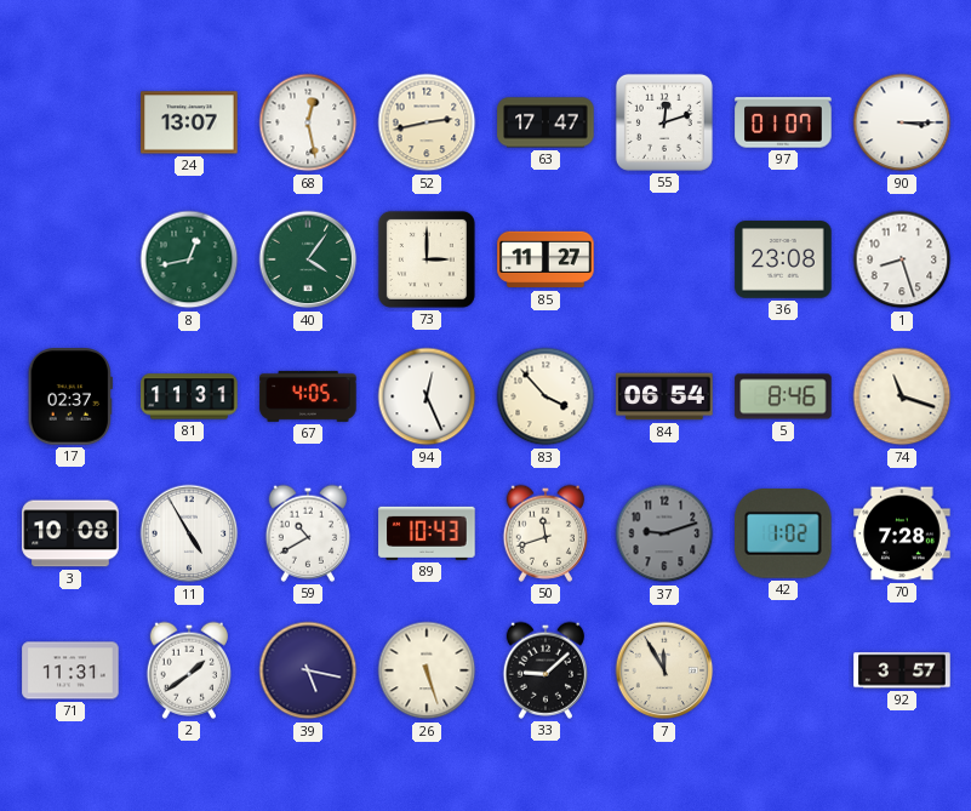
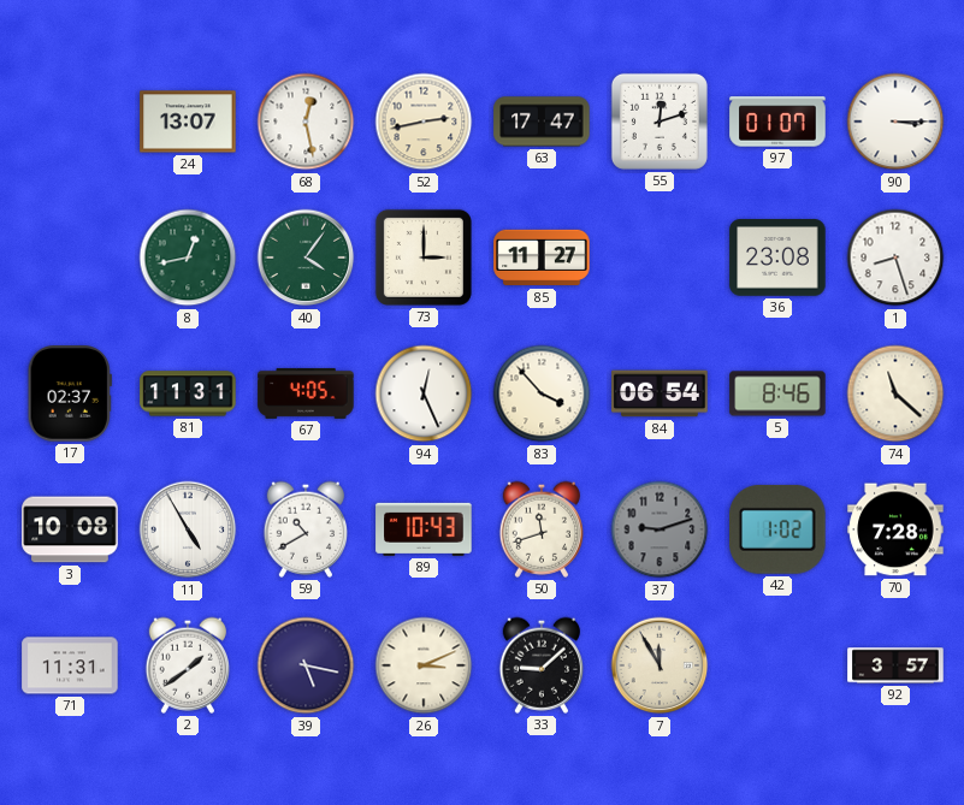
74: 11:18 -> 11:22 (895, 393)
26: 5:27 -> 3:11 (424, 665)
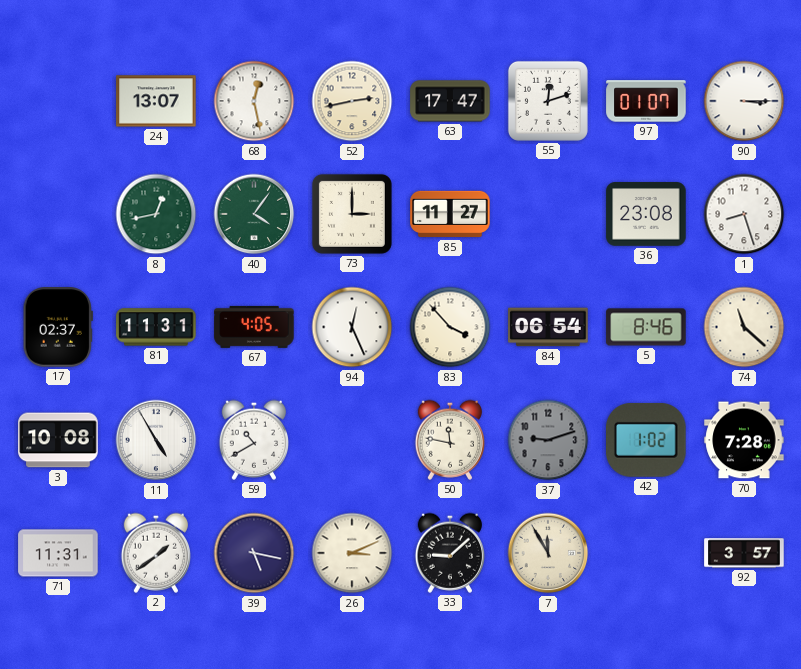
89: 10:43 -> none (424, 529)
50: 11:42 -> 11:47 (449, 440)
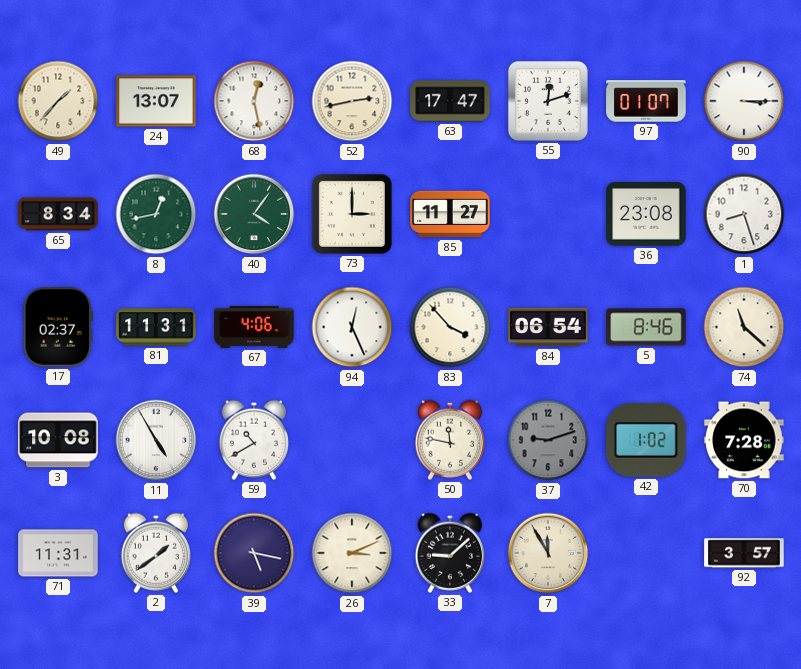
49: none -> 1:37 (58, 101)
65: none -> 8:34 (58, 214)
67: 4:05 -> 4:06 (254, 327)
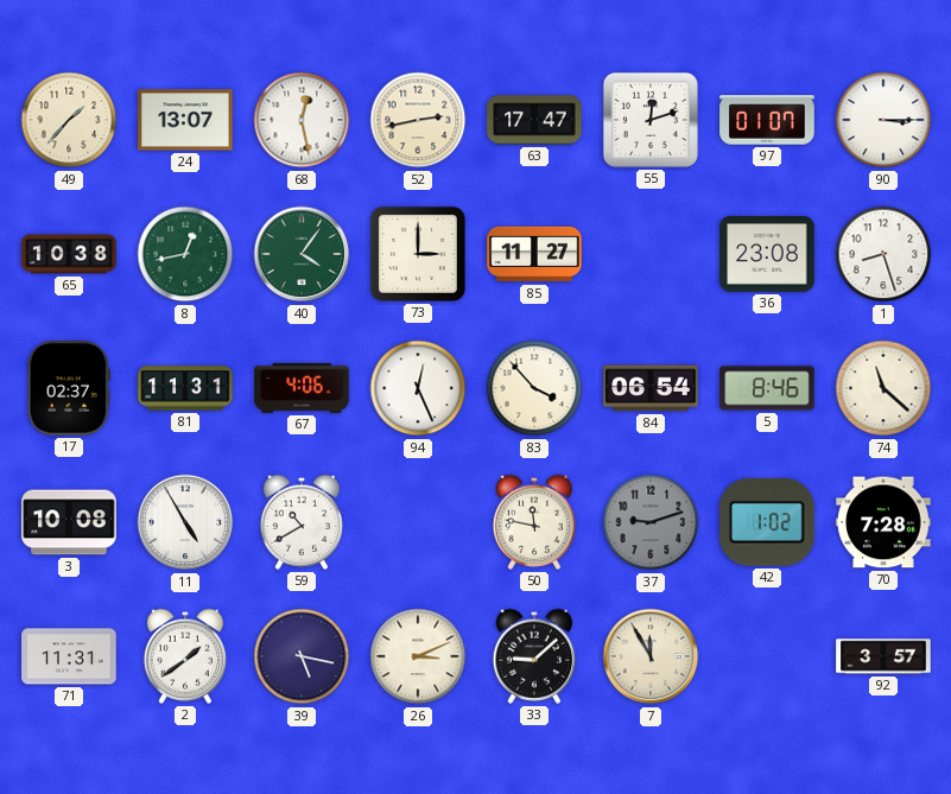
65: 8:34 -> 10:38 (69, 254)
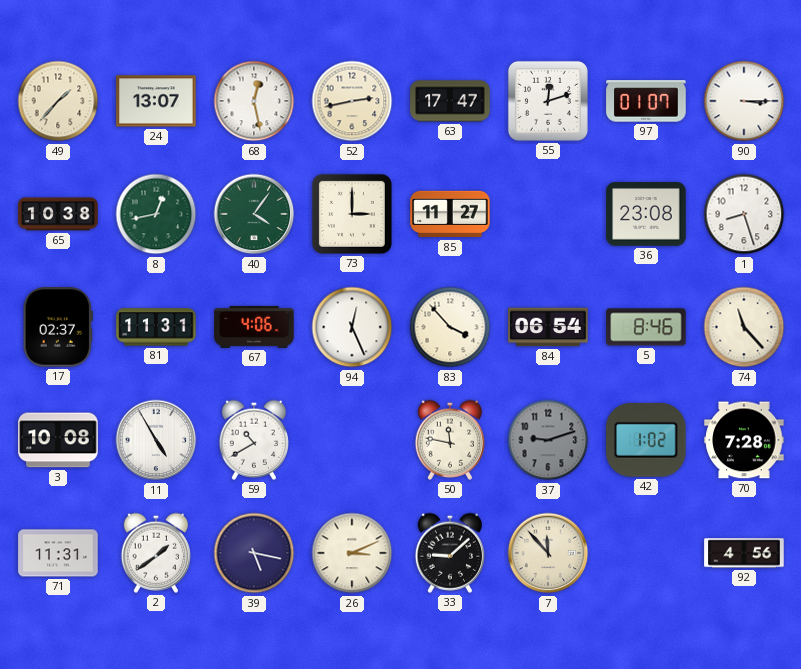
74: 11:22 -> 11:23 (744, 327)
7: 11:55 -> 11:53 (548, 553)
92: 3:57 -> 4:56 (744, 553)
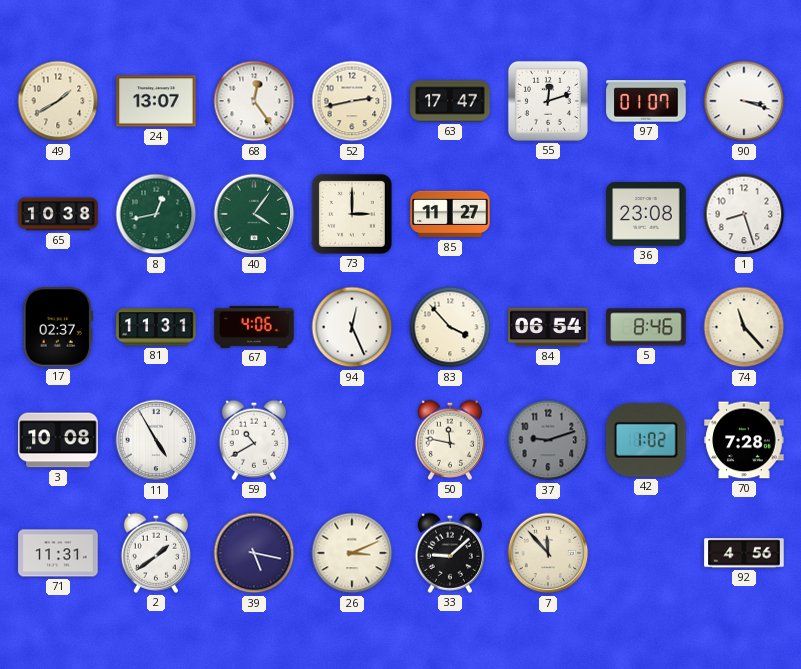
49: 1:37 -> 1:40 (58, 101)
68: 12:28 -> 12:24 (254, 101)
90: 3:15 -> 3:18 (744, 101)
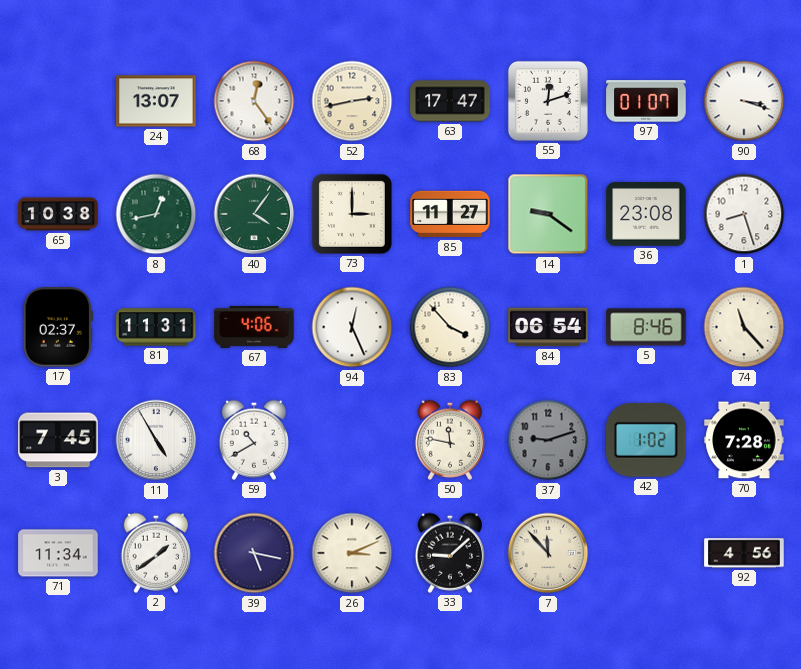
49: 1:40 -> none (58, 101)
14: none -> 9:21 (548, 214)
3: 10:08 -> 7:45 (58, 440)
71: 11:31 -> 11:34 (58, 553)
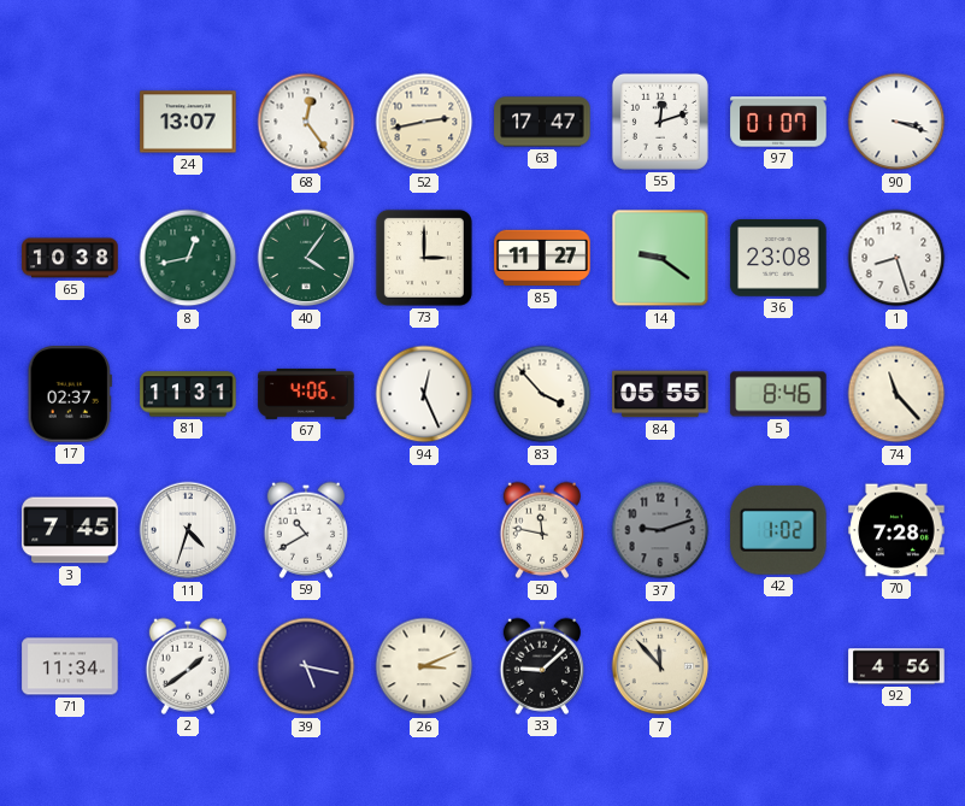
84: 06:54 -> 05:55 (660, 394)
11: 4:55 -> 4:33 (188, 530)
